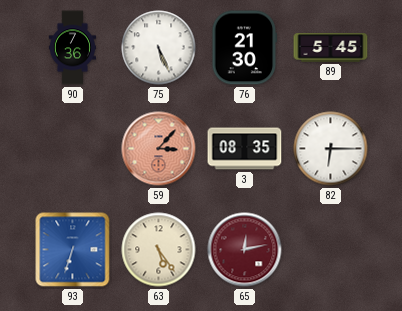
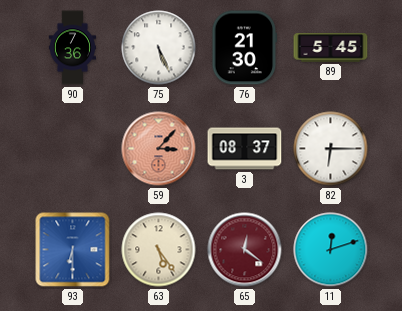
3: 08:35 -> 08:37 (245, 149)
93: 6:33 -> 6:30 (73, 250)
65: 12:13 -> 12:21 (245, 250)
11: none -> 12:12 (331, 250)
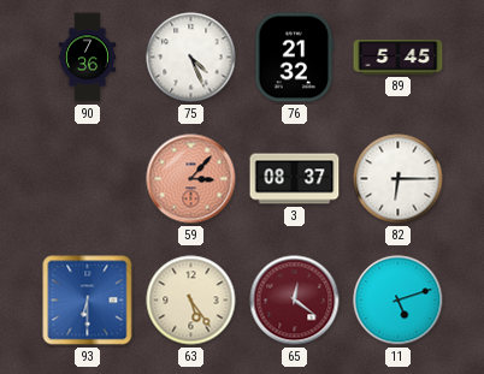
75: 5:26 -> 4:26 (191, 58)
76: 21:30 -> 21:32 (295, 58)
11: 12:12 -> 5:12 (399, 301)
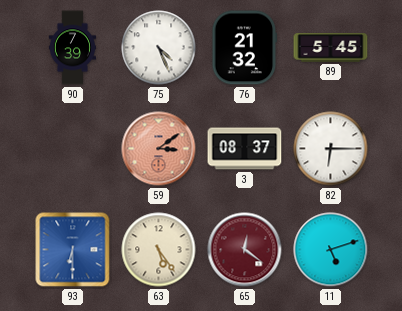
90: 7:36 -> 7:39 (72, 48)
59: 3:07 -> 3:09 (159, 149)
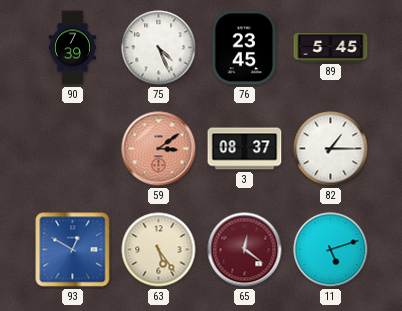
76: 21:32 -> 23:45 (245, 48)
82: 6:15 -> 1:15 (331, 149)
93: 6:30 -> 12:50 (73, 250)
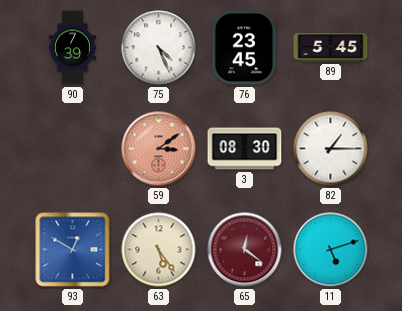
3: 08:37 -> 08:30 (245, 149)
